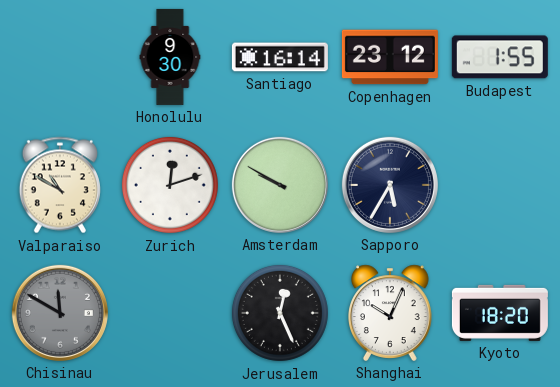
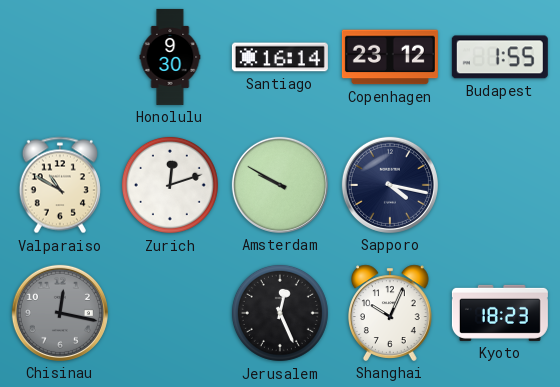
Sapporo: 5:35 -> 4:17 (390, 185)
Chisinau: 11:50 -> 12:17 (60, 313)
Kyoto: 18:20 -> 18:23 (500, 313)
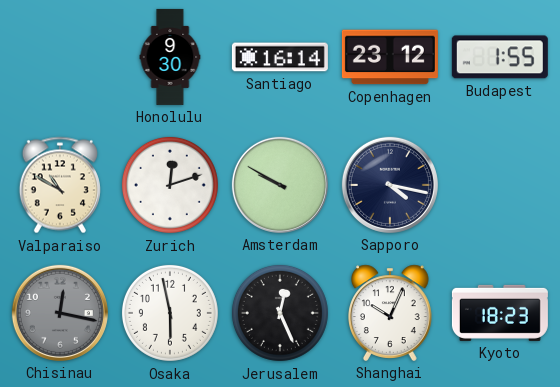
Osaka: none -> 5:58 (170, 313)
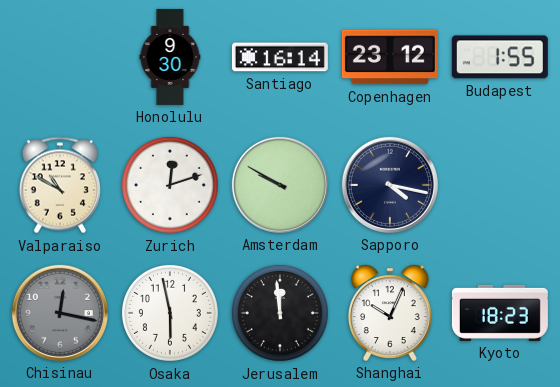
Jerusalem: 12:26 -> 11:59 (280, 313)
